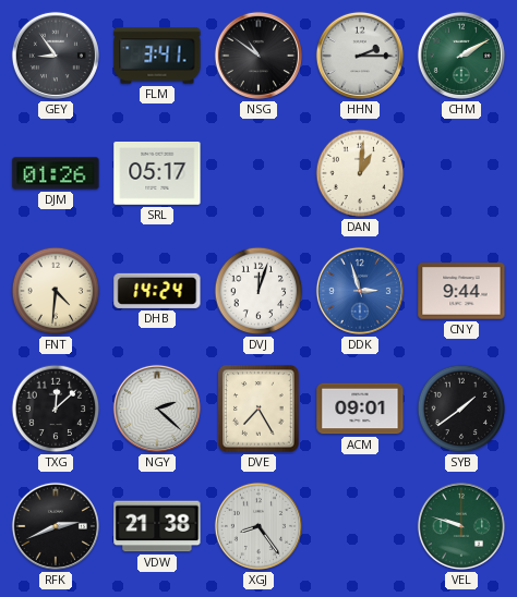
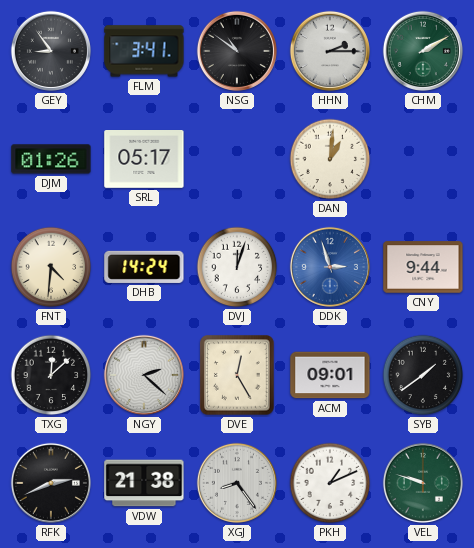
DVE: 7:25 -> 12:25 (237, 375)
PKH: none -> 1:11 (330, 483)
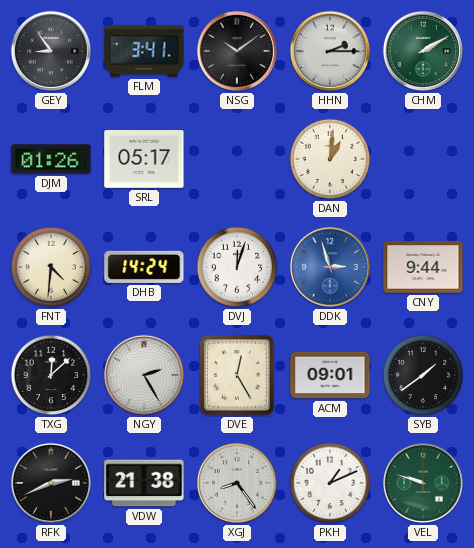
NSG: 10:51 -> 10:09 (237, 51)
NGY: 2:22 -> 2:25 (144, 375)
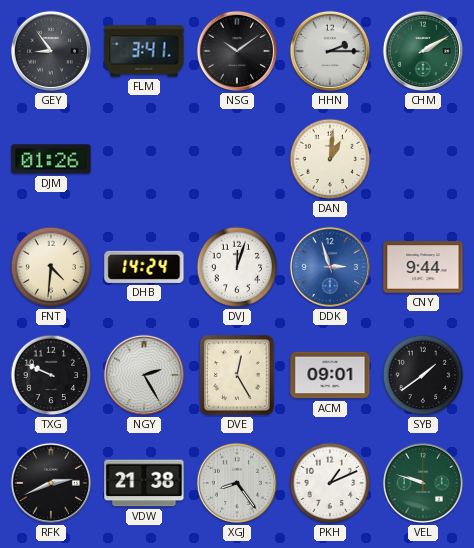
SRL: 05:17 -> none (144, 160)
TXG: 12:08 -> 9:49 (51, 375)
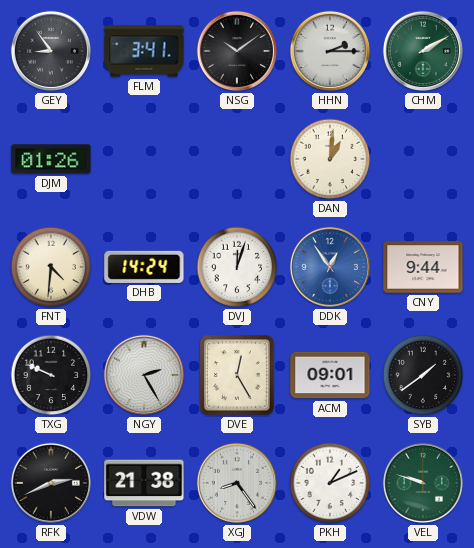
DDK: 2:57 -> 12:54 (330, 267)
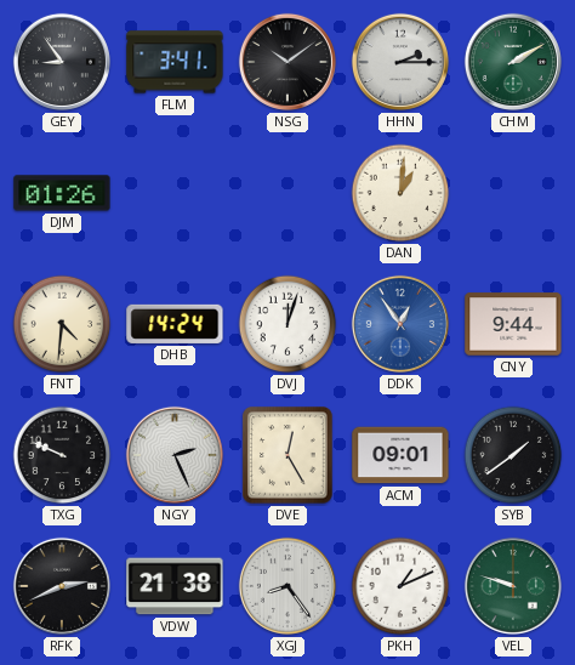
NGY: 2:25 -> 2:26 (175, 455)
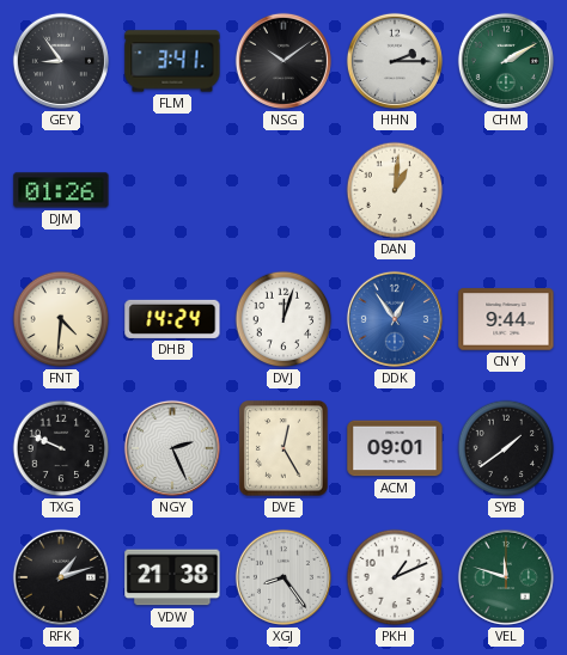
RFK: 2:41 -> 1:12 (61, 577)
VEL: 9:48 -> 11:48 (506, 577)
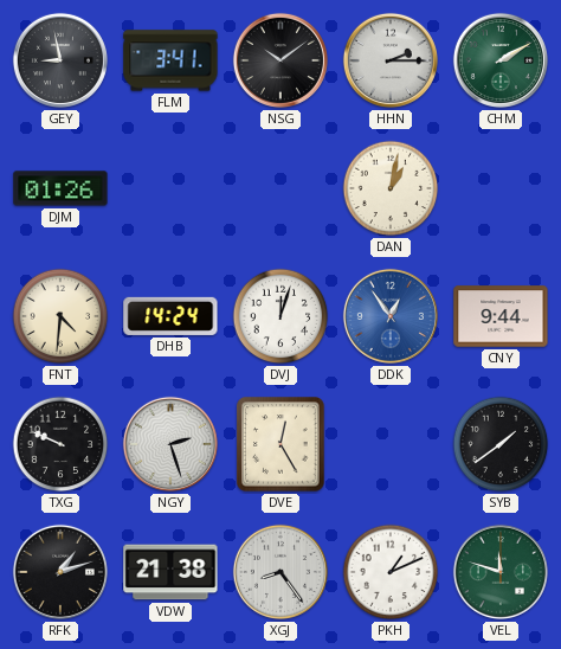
GEY: 8:54 -> 8:58 (60, 60)
DAN: 1:01 -> 1:02 (391, 188)
NGY: 2:26 -> 2:27 (170, 444)
ACM: 09:01 -> none (395, 448)
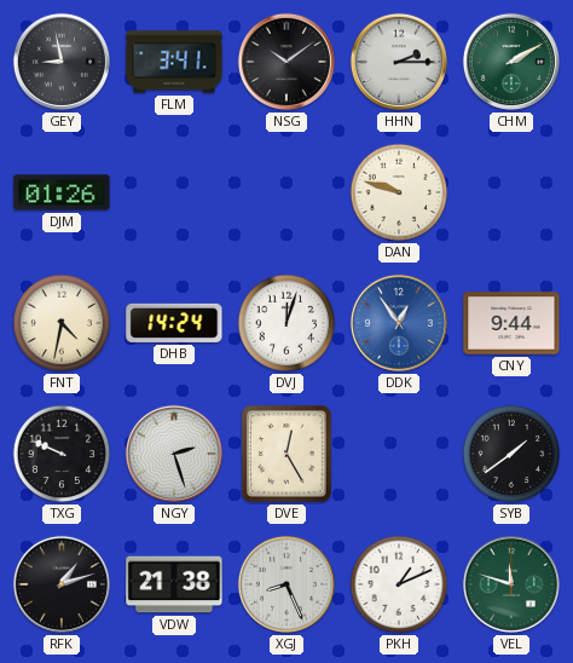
DAN: 1:02 -> 9:48 (399, 192)
FNT: 4:31 -> 4:32 (62, 323)
XGJ: 8:24 -> 8:26 (286, 584)
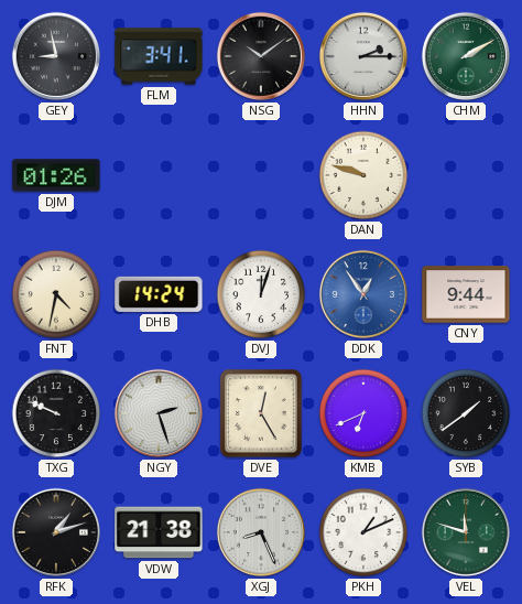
KMB: none -> 6:41 (363, 413)
